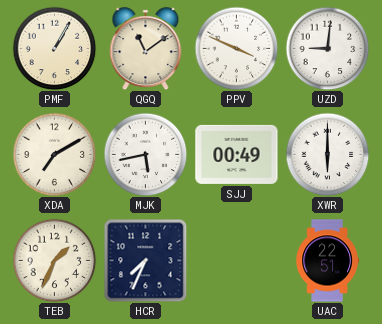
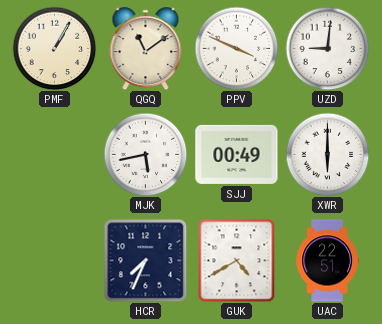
XDA: 7:10 -> none (54, 154)
TEB: 1:34 -> none (54, 260)
GUK: none -> 4:40 (237, 260)
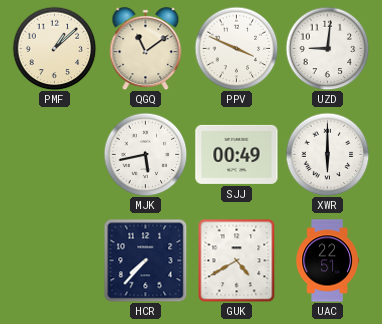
PMF: 1:05 -> 1:08 (54, 48)
HCR: 7:34 -> 7:37 (145, 260)
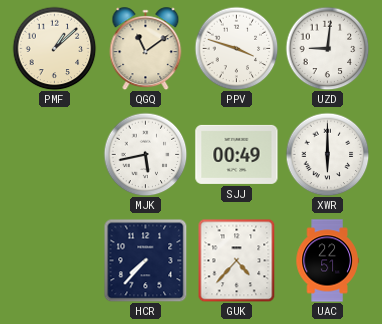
PPV: 3:49 -> 3:48 (236, 48)
GUK: 4:40 -> 4:37 (237, 260)
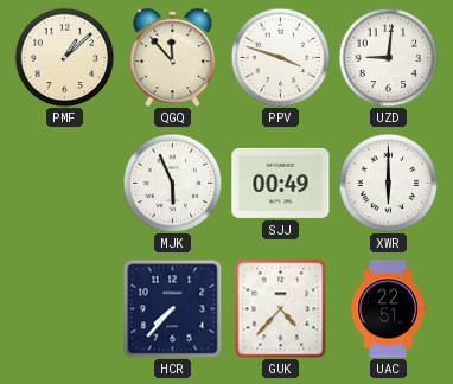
QGQ: 11:09 -> 11:53 (173, 58)
MJK: 5:43 -> 5:56 (172, 183)
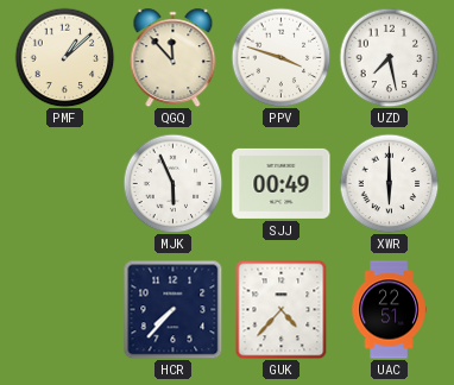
UZD: 9:01 -> 7:28 (389, 57)
